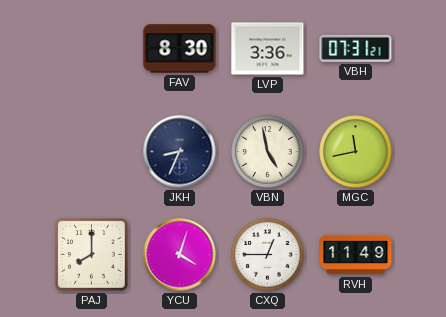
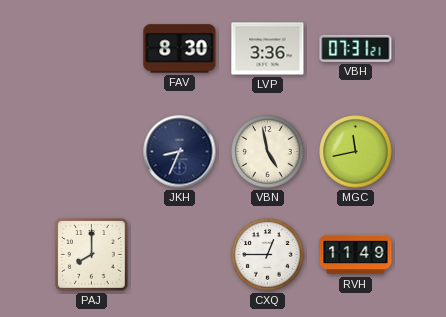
YCU: 4:03 -> none (180, 255)
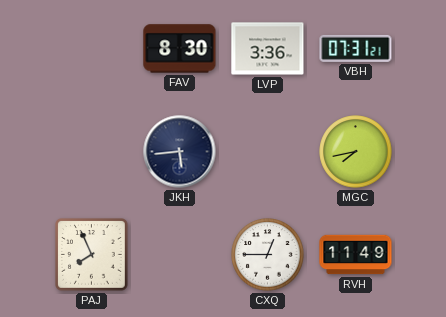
JKH: 8:34 -> 5:44 (180, 152)
VBN: 4:58 -> none (268, 152)
MGC: 11:43 -> 7:43 (356, 152)
PAJ: 8:00 -> 7:56 (92, 255)
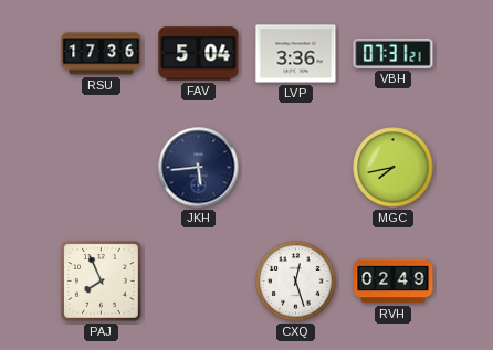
RSU: none -> 17:36 (102, 54)
FAV: 8:30 -> 5:04 (199, 54)
CXQ: 12:45 -> 12:27 (296, 282)
RVH: 11:49 -> 02:49 (394, 282)
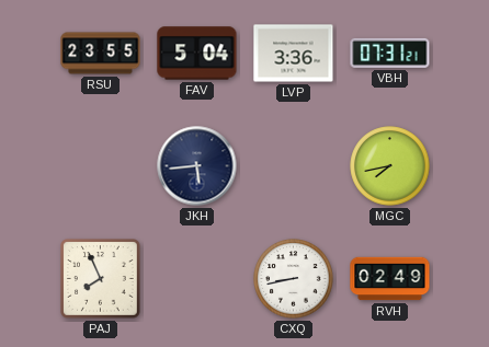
RSU: 17:36 -> 23:55 (101, 54)
CXQ: 12:27 -> 8:43 (294, 279)
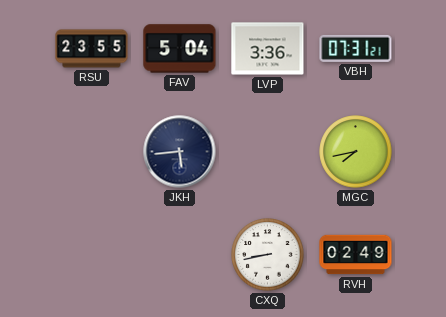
PAJ: 7:56 -> none (101, 279)
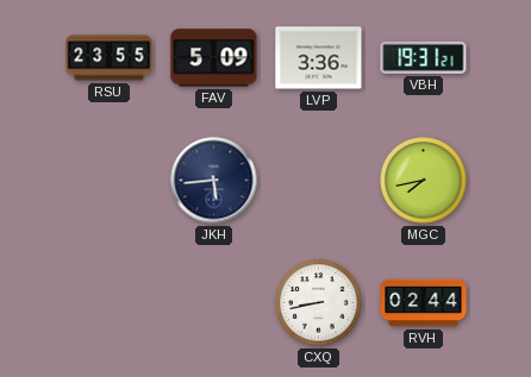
FAV: 5:04 -> 5:09 (214, 58)
VBH: 07:31 -> 19:31 (424, 57)
RVH: 02:49 -> 02:44 (424, 303)
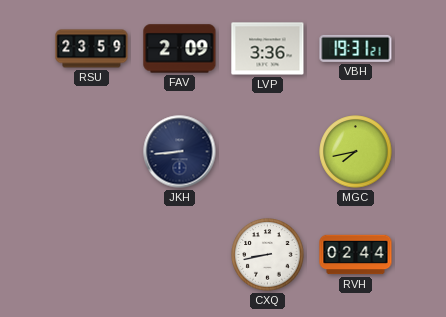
RSU: 23:55 -> 23:59 (92, 49)
FAV: 5:09 -> 2:09 (180, 49)
JKH: 5:44 -> 8:44 (180, 152)
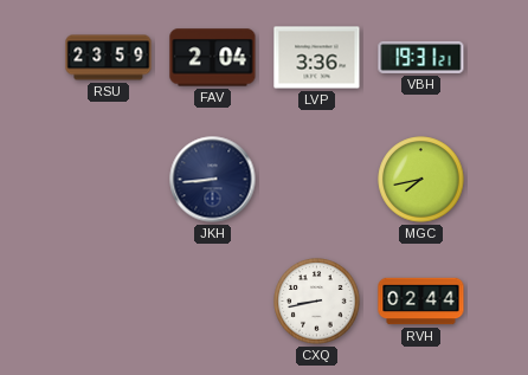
FAV: 2:09 -> 2:04 (213, 58)
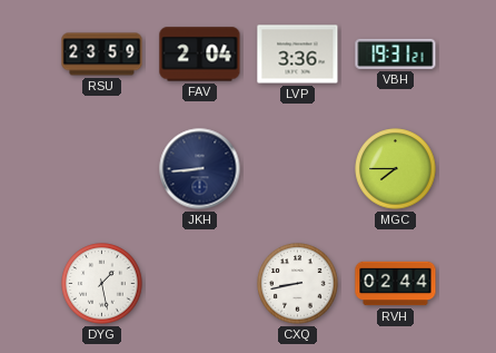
MGC: 7:43 -> 7:45 (396, 169)
DYG: none -> 1:28 (102, 284)
